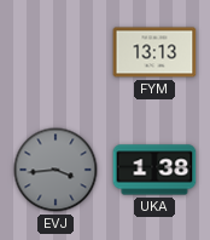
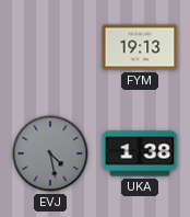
FYM: 13:13 -> 19:13 (140, 47)
EVJ: 3:44 -> 4:28 (50, 153)
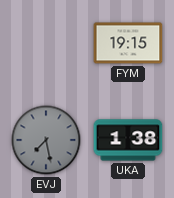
FYM: 19:13 -> 19:15 (128, 43)
EVJ: 4:28 -> 7:28 (46, 140)
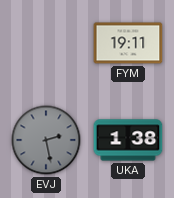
FYM: 19:15 -> 19:11 (128, 43)
EVJ: 7:28 -> 2:28 (46, 140)
